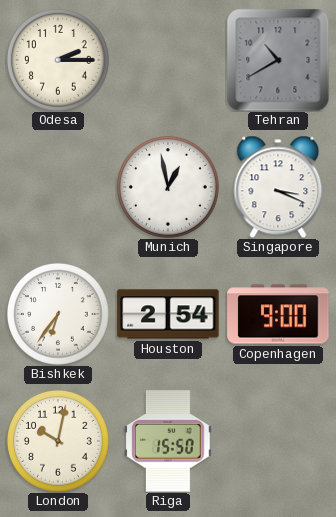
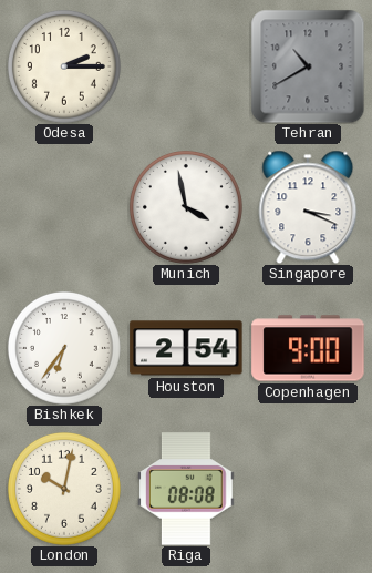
Munich: 12:58 -> 3:58 (186, 207)
Riga: 15:50 -> 08:08 (186, 489)
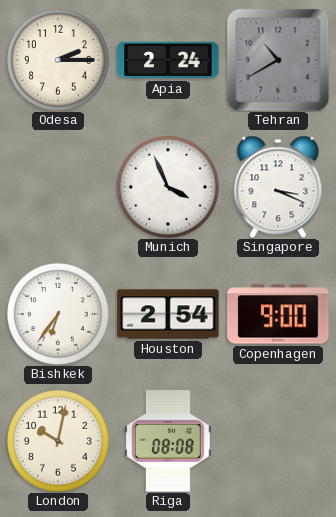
Apia: none -> 2:24 (168, 60)
Munich: 3:58 -> 3:56 (168, 187)
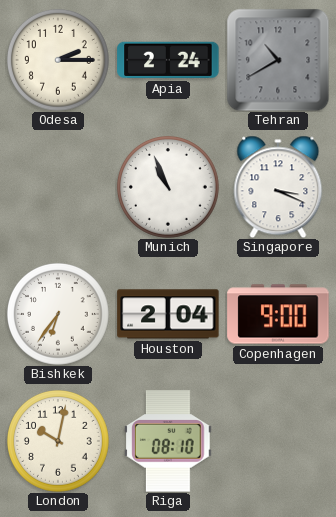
Munich: 3:56 -> 10:56 (168, 187)
Houston: 2:54 -> 2:04 (168, 314)
Riga: 08:08 -> 08:10 (168, 441)
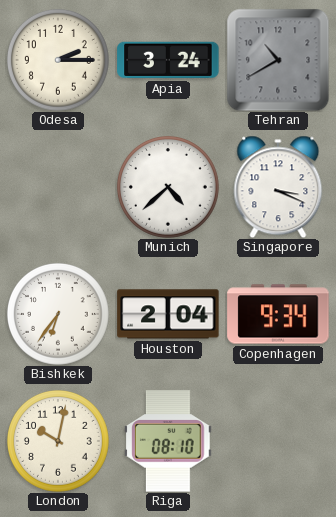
Apia: 2:24 -> 3:24 (168, 60)
Munich: 10:56 -> 4:38 (168, 187)
Copenhagen: 9:00 -> 9:34 (278, 314)
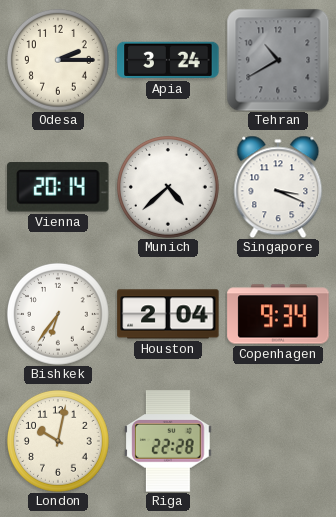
Vienna: none -> 20:14 (58, 187)
Riga: 08:10 -> 22:28 (168, 441)
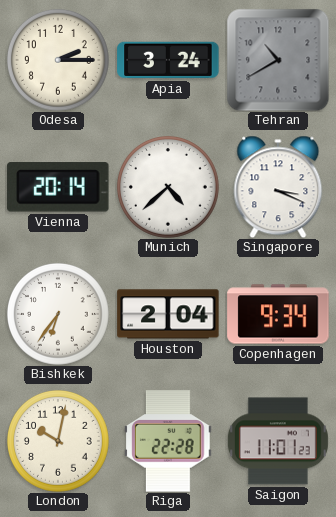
Saigon: none -> 11:01 (278, 441)
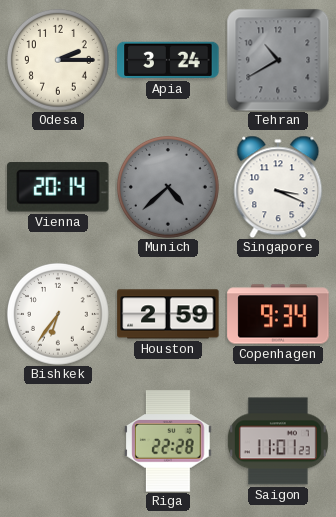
Munich dial: white -> grey (168, 187)
Houston: 2:04 -> 2:59 (168, 314)
London: 10:02 -> none (58, 441)
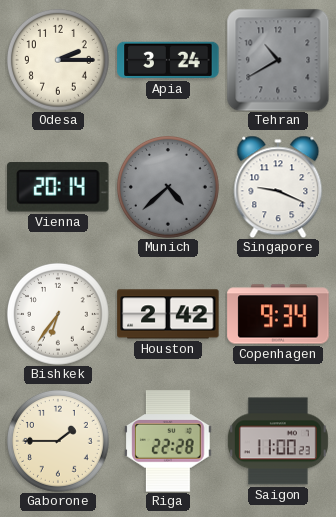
Singapore: 3:19 -> 9:19 (278, 187)
Houston: 2:59 -> 2:42 (168, 314)
Gaborone: none -> 1:45 (58, 441)
Saigon: 11:01 -> 11:00 (278, 441)
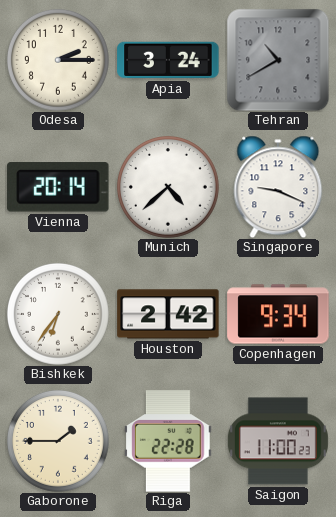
Munich dial: grey -> white (168, 187)
